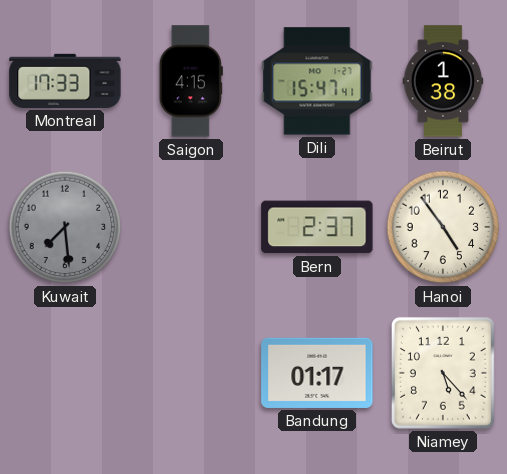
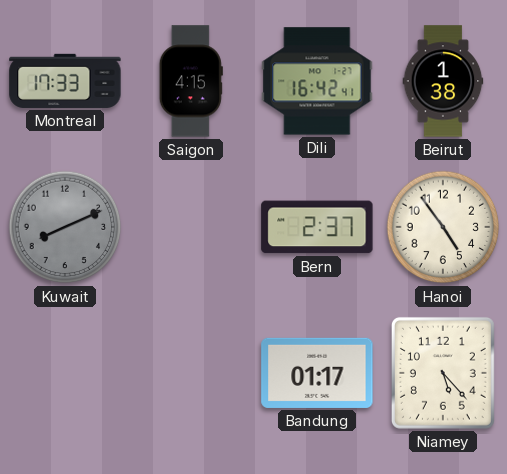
Dili: 15:47 -> 16:42 (317, 81)
Kuwait: 7:29 -> 8:11 (65, 227)
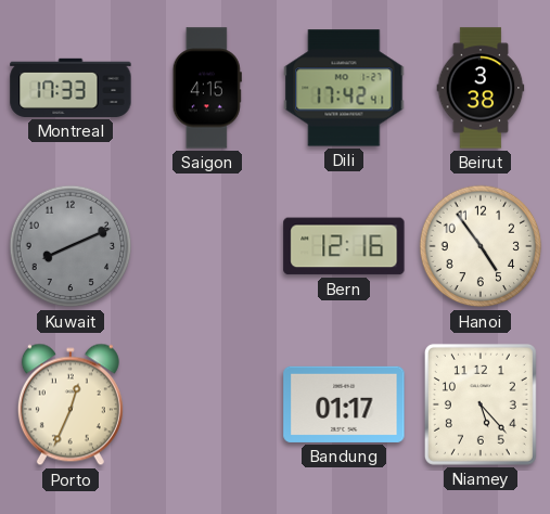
Dili: 16:42 -> 17:42 (344, 88)
Beirut: 1:38 -> 3:38 (481, 88)
Bern: 2:37 -> 12:16 (344, 246)
Porto: none -> 12:34 (71, 404)
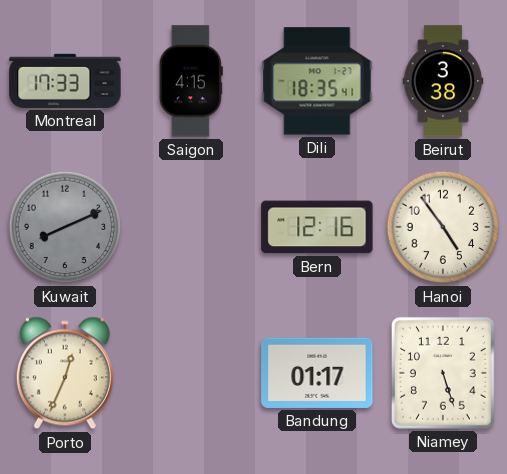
Dili: 17:42 -> 18:35 (317, 81)
Niamey: 5:23 -> 5:27 (443, 373)
